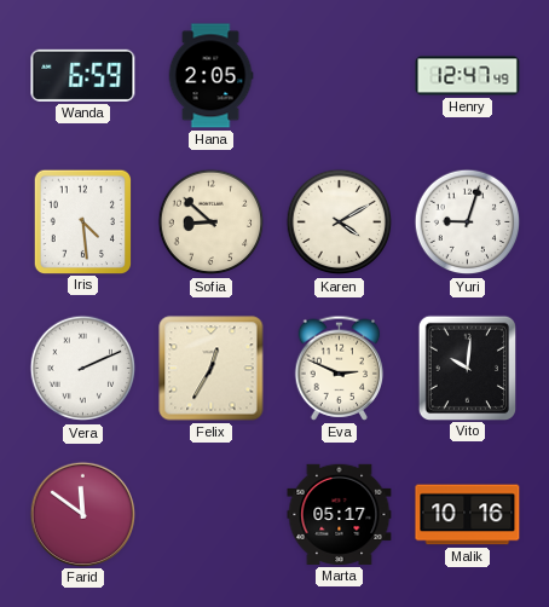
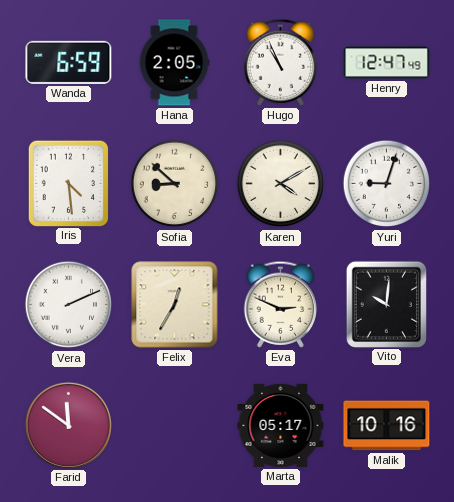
Hugo: none -> 10:56 (281, 62)
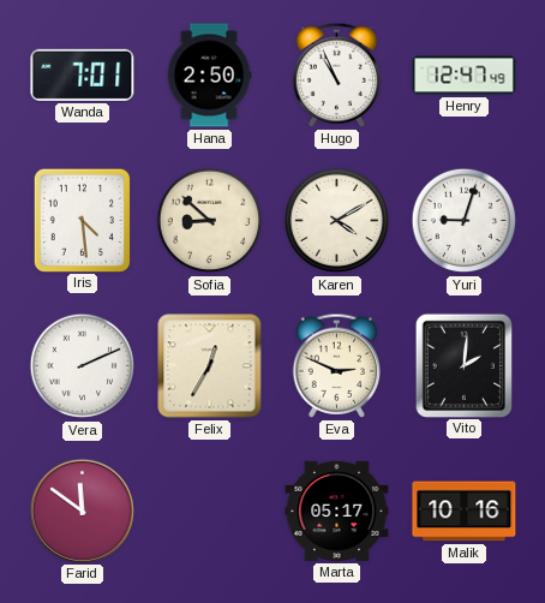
Wanda: 6:59 -> 7:01 (83, 74)
Hana: 2:05 -> 2:50 (209, 76)
Vito: 10:01 -> 2:01 (463, 365)
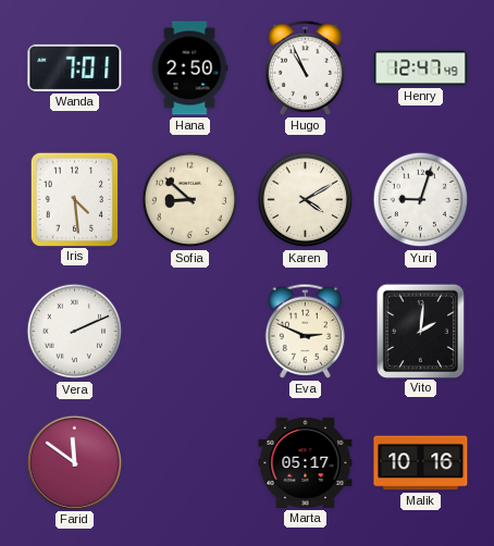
Felix: 12:35 -> none (210, 366)
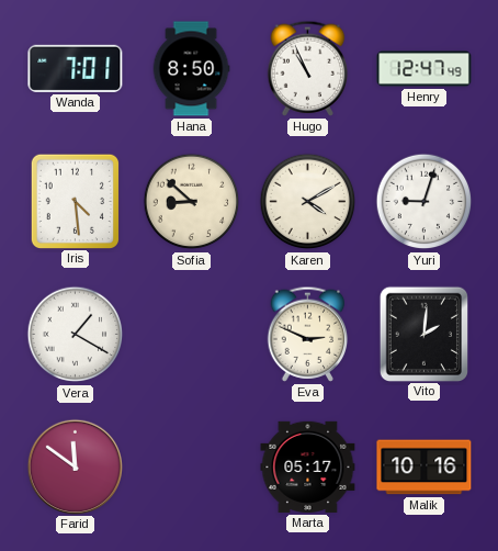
Hana: 2:50 -> 8:50 (191, 69)
Vera: 2:11 -> 1:20 (76, 335)
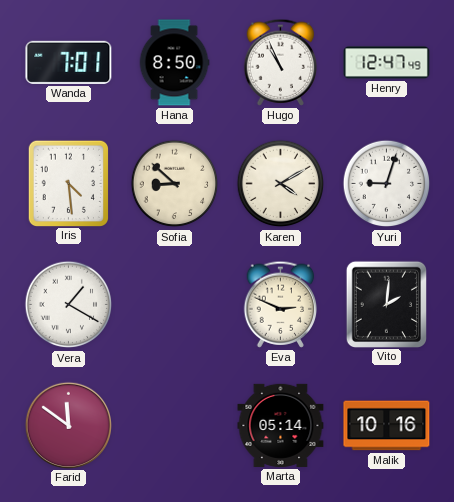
Marta: 05:17 -> 05:14 (281, 425)
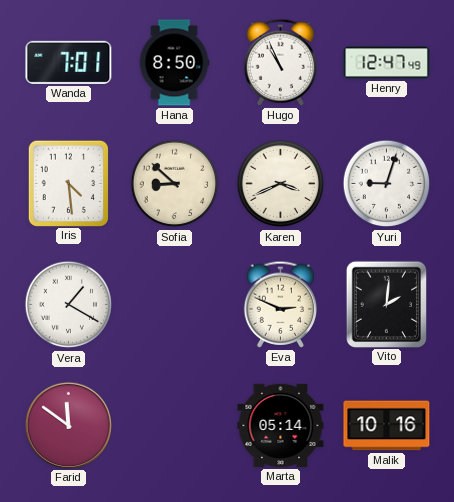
Karen: 4:10 -> 3:41 (281, 184)
